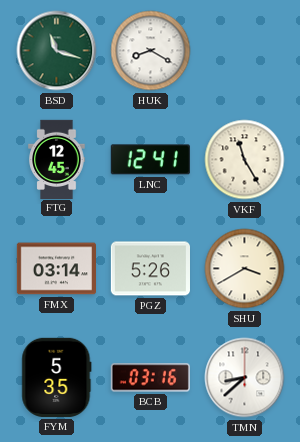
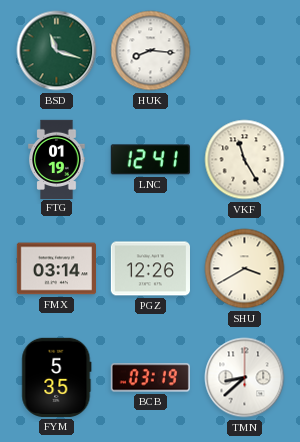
HUK: 8:20 -> 8:16 (151, 51)
FTG: 12:45 -> 01:19 (57, 159)
PGZ: 5:26 -> 12:26 (150, 269)
BCB: 03:16 -> 03:19 (150, 378)
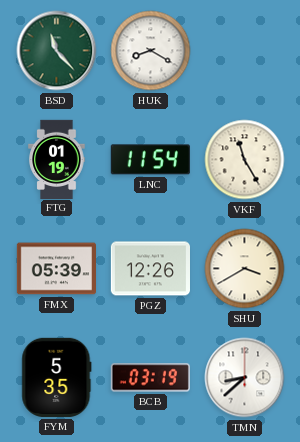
BSD: 11:18 -> 11:23 (57, 51)
HUK: 8:16 -> 8:20 (151, 51)
LNC: 12:41 -> 11:54 (150, 160)
FMX: 03:14 -> 05:39 (56, 269)
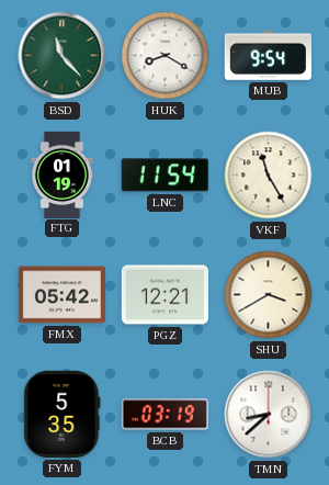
MUB: none -> 9:54 (268, 56)
FMX: 05:39 -> 05:42 (61, 295)
PGZ: 12:26 -> 12:21 (164, 295)
